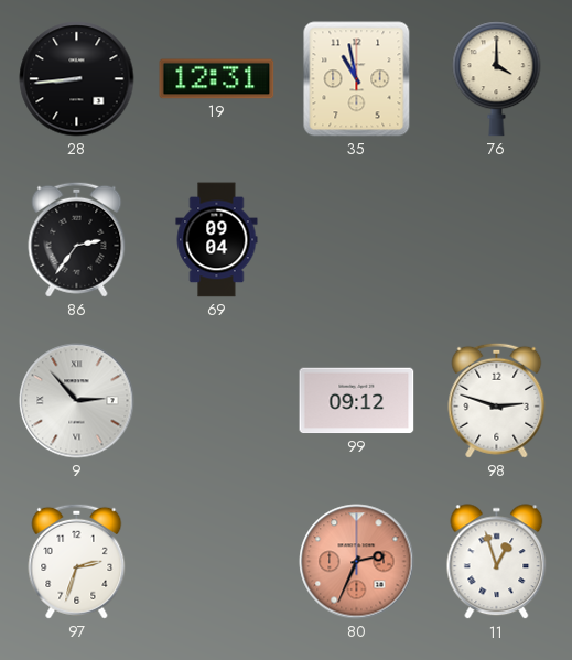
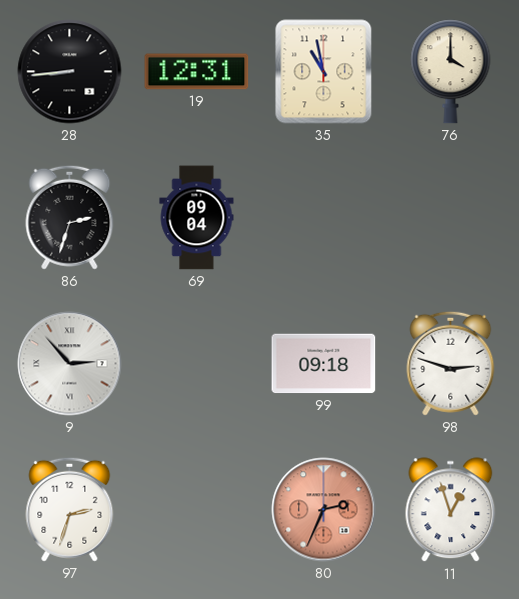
86: 2:36 -> 2:33 (70, 217)
99: 09:12 -> 09:18 (324, 364)
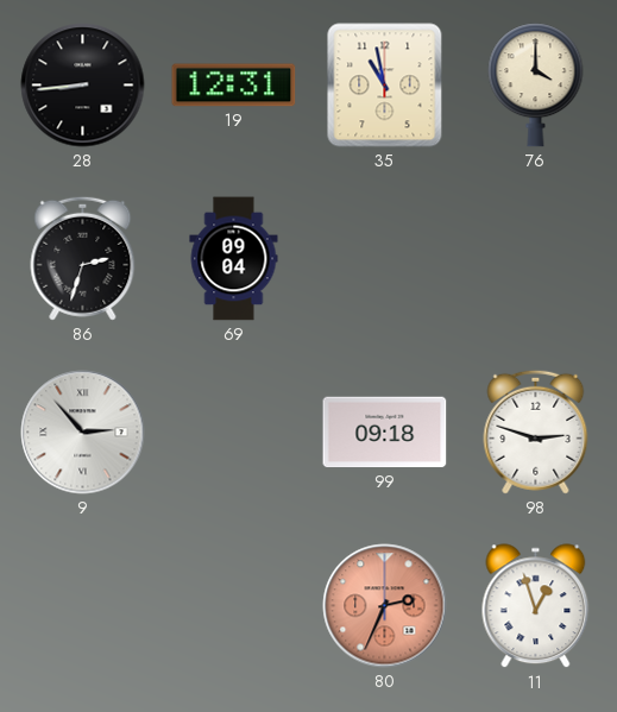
97: 2:33 -> none (70, 509)
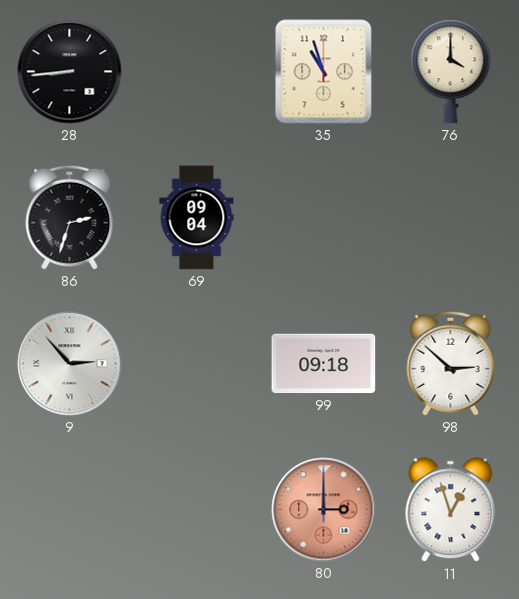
19: 12:31 -> none (234, 86)
35: 10:58 -> 10:57 (324, 72)
98: 2:48 -> 2:52 (451, 363)
80: 2:34 -> 3:00 (324, 510)
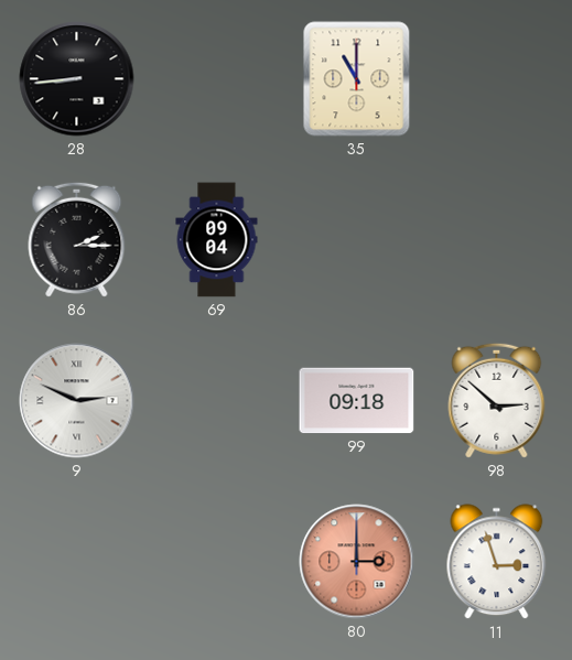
35: 10:57 -> 11:00 (357, 79)
76: 4:00 -> none (451, 72)
86: 2:33 -> 2:15 (77, 239)
9: 2:53 -> 2:49 (77, 401)
11: 12:57 -> 2:57 (497, 562)
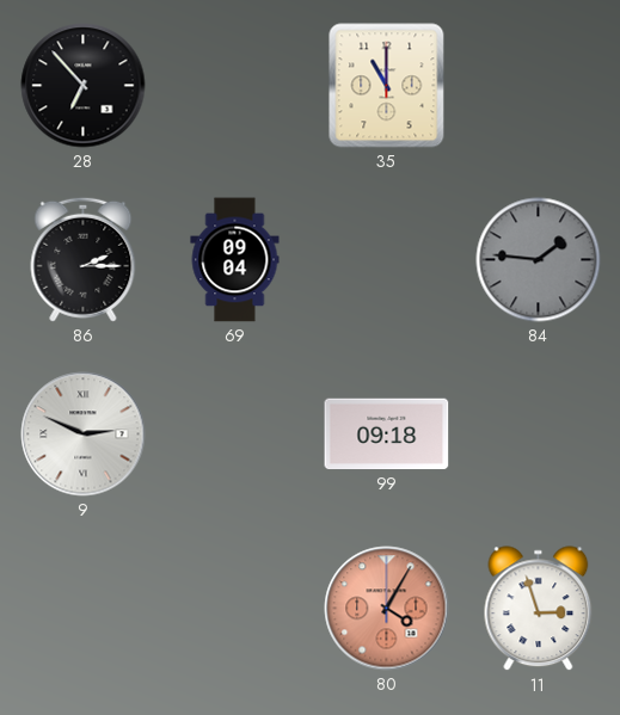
28: 8:44 -> 6:53 (84, 86)
84: none -> 1:46 (539, 260)
98: 2:52 -> none (497, 400)
80: 3:00 -> 4:05 (387, 609)
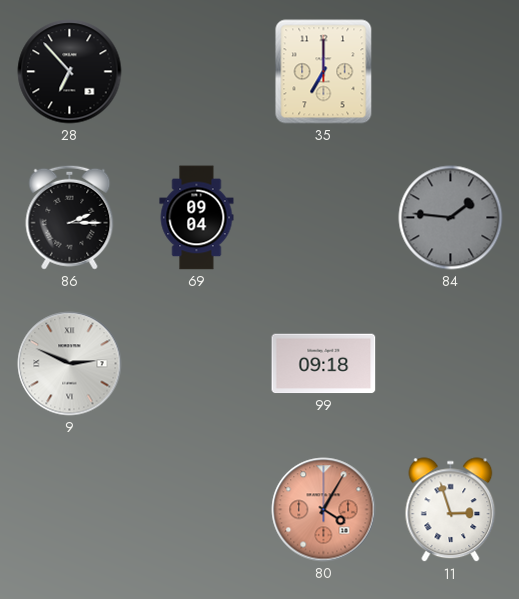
35: 11:00 -> 7:00 (324, 72)
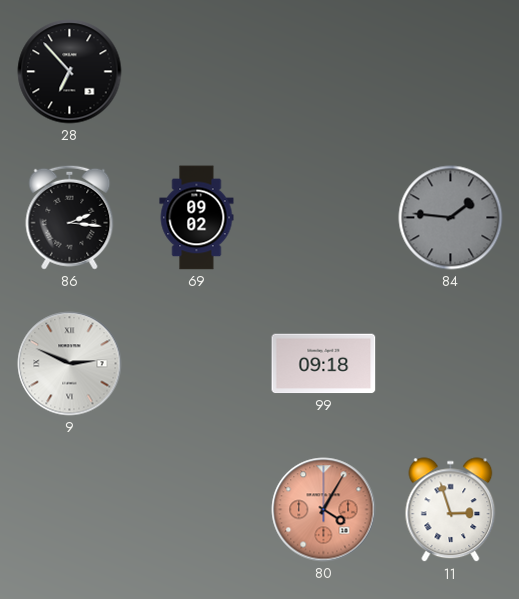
35: 7:00 -> none (324, 72)
86: 2:15 -> 2:16 (70, 217)
69: 09:04 -> 09:02 (197, 218)
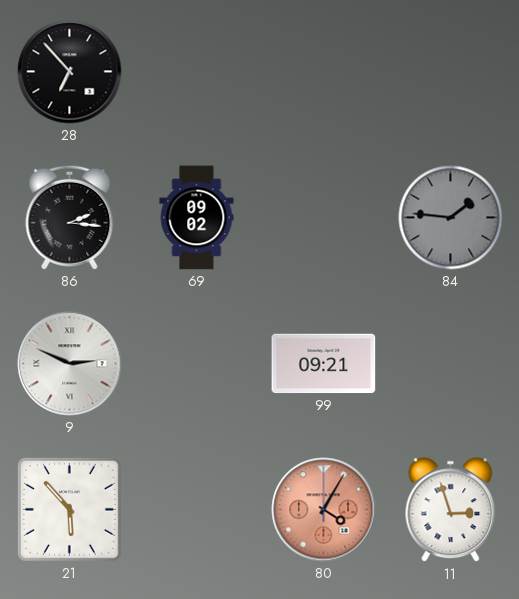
99: 09:18 -> 09:21 (324, 364)
21: none -> 5:53 (69, 509)
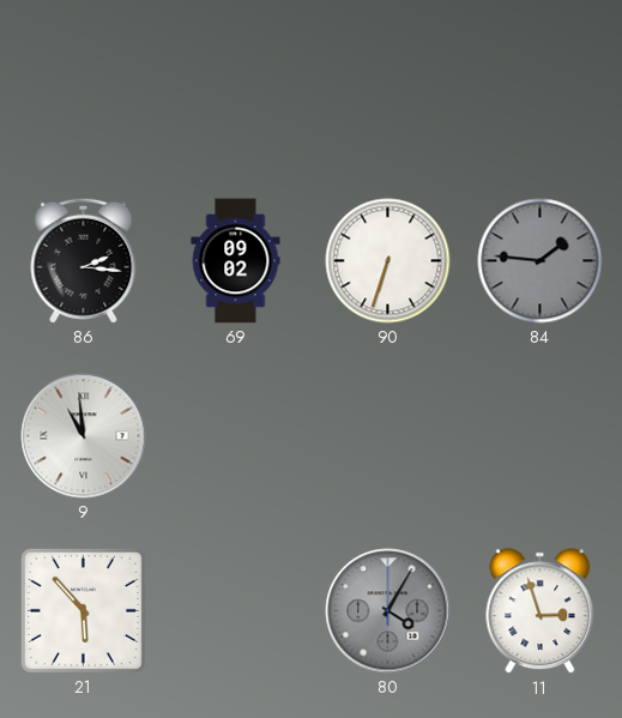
28: 6:53 -> none (70, 72)
90: none -> 6:33 (388, 261)
9: 2:49 -> 10:59 (84, 436)
99: 09:21 -> none (324, 364)
80 dial: salmon -> grey (388, 611)
